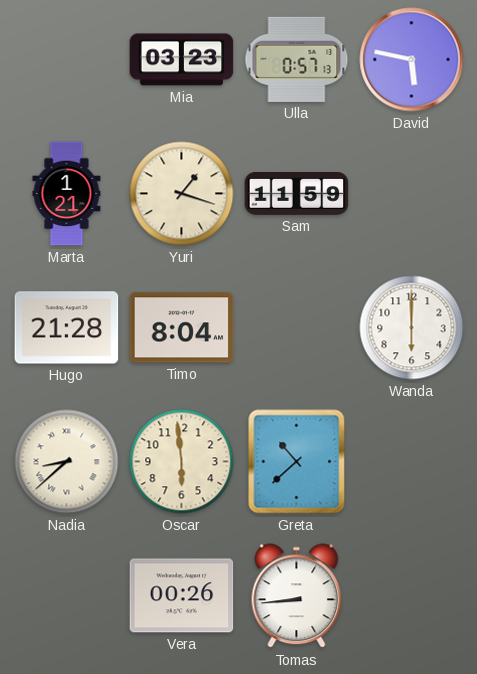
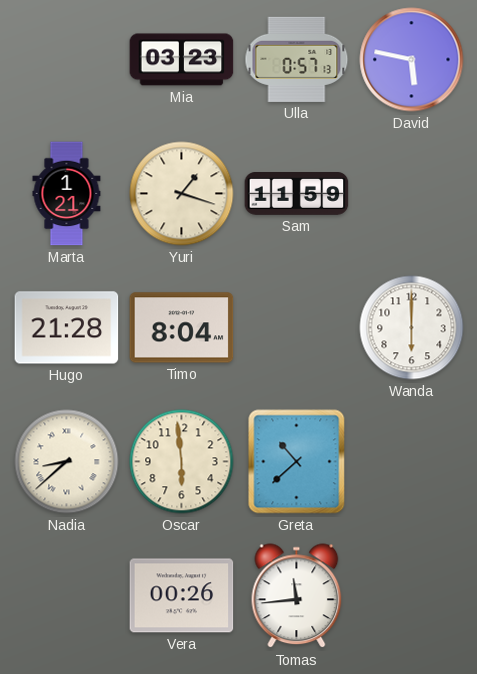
Tomas: 8:44 -> 11:44 (297, 596)
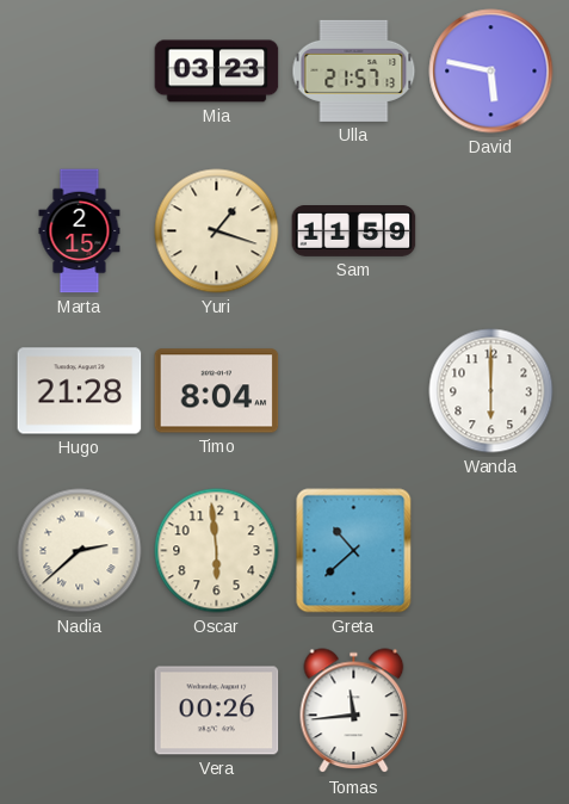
Ulla: 0:57 -> 21:57 (354, 70)
Marta: 1:21 -> 2:15 (80, 231)
Nadia: 8:38 -> 2:38 (80, 551)
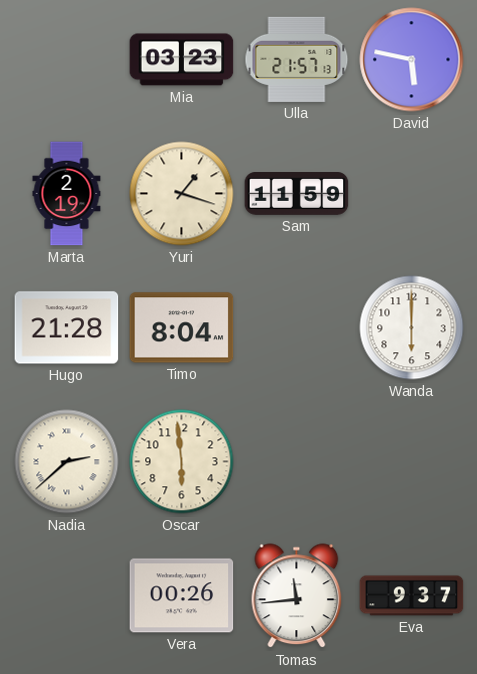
Marta: 2:15 -> 2:19 (67, 194)
Greta: 10:38 -> none (354, 551)
Eva: none -> 9:37 (412, 596)
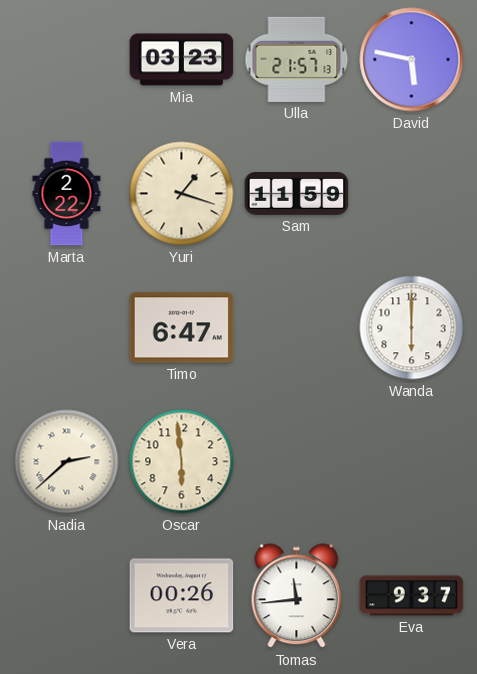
Marta: 2:19 -> 2:22 (67, 194)
Hugo: 21:28 -> none (67, 328)
Timo: 8:04 -> 6:47 (182, 328)
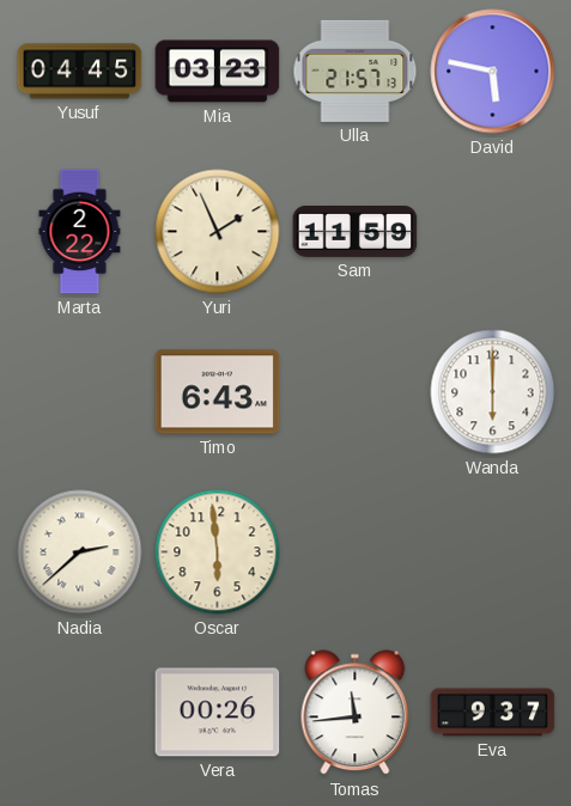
Yusuf: none -> 04:45 (80, 72)
Yuri: 1:18 -> 1:56 (218, 232)
Timo: 6:47 -> 6:43 (218, 392)
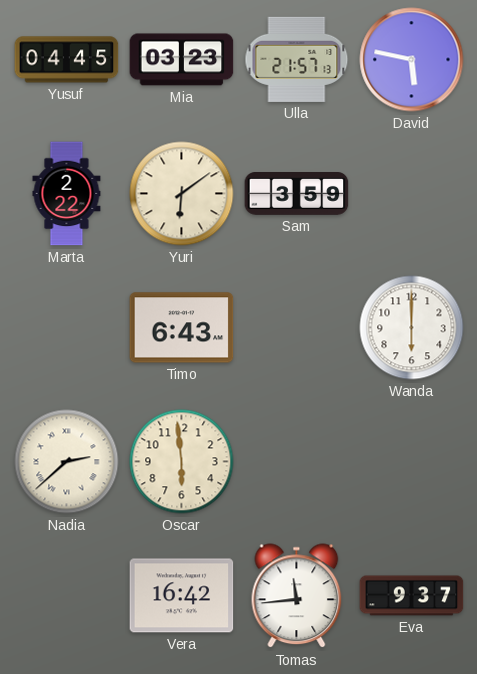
Yuri: 1:56 -> 6:09 (182, 194)
Sam: 11:59 -> 3:59 (297, 194)
Vera: 00:26 -> 16:42 (182, 596)
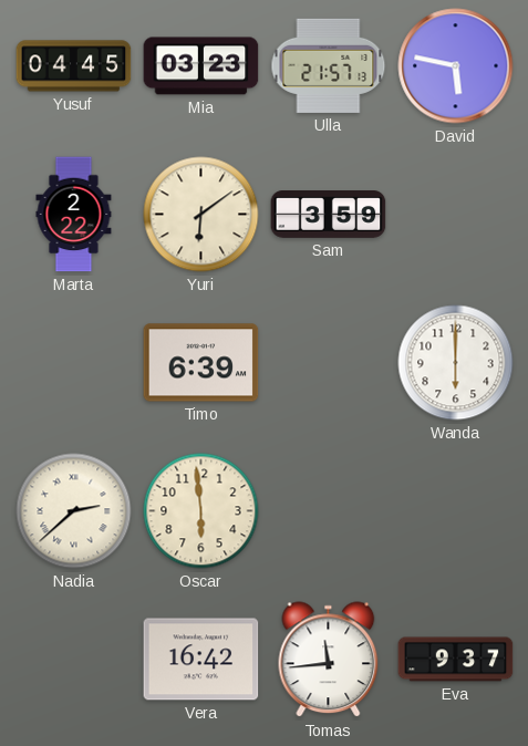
Timo: 6:43 -> 6:39 (201, 363)
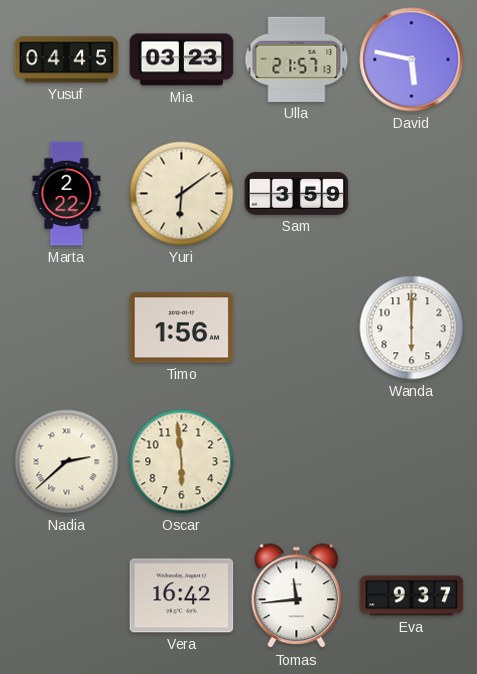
Timo: 6:39 -> 1:56 (182, 328)
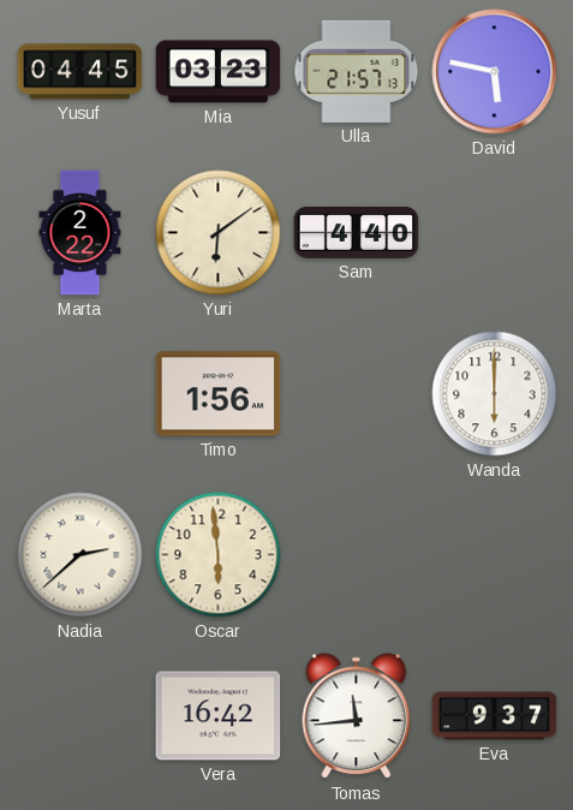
Sam: 3:59 -> 4:40 (357, 233)
